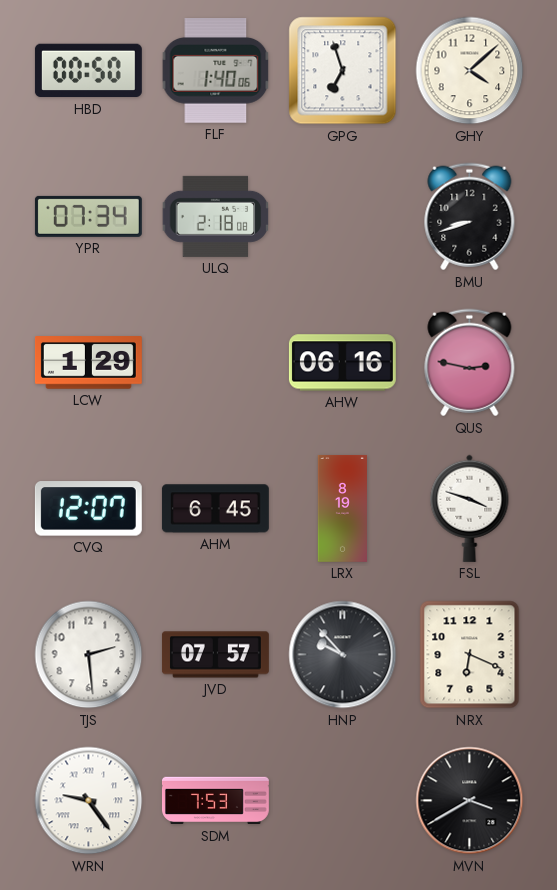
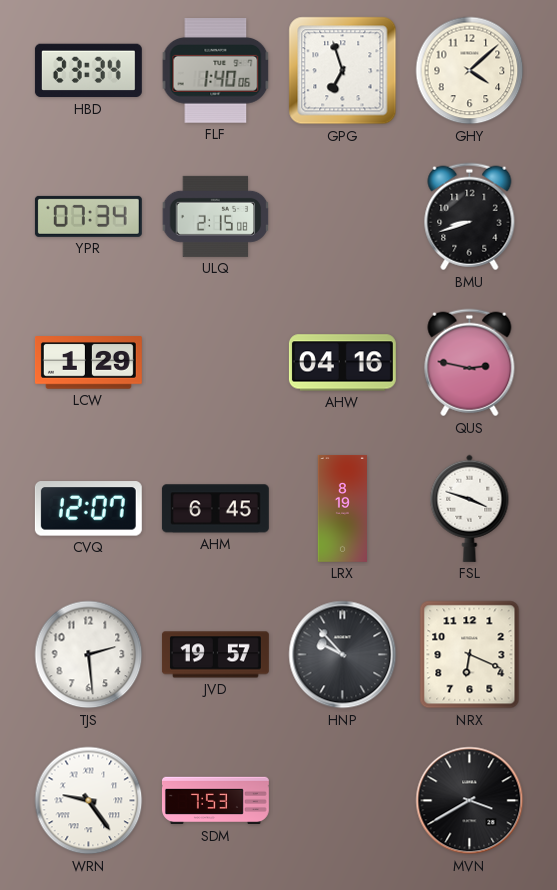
HBD: 00:50 -> 23:34 (88, 71)
ULQ: 2:18 -> 2:15 (216, 216)
AHW: 06:16 -> 04:16 (342, 363)
JVD: 07:57 -> 19:57 (215, 655)
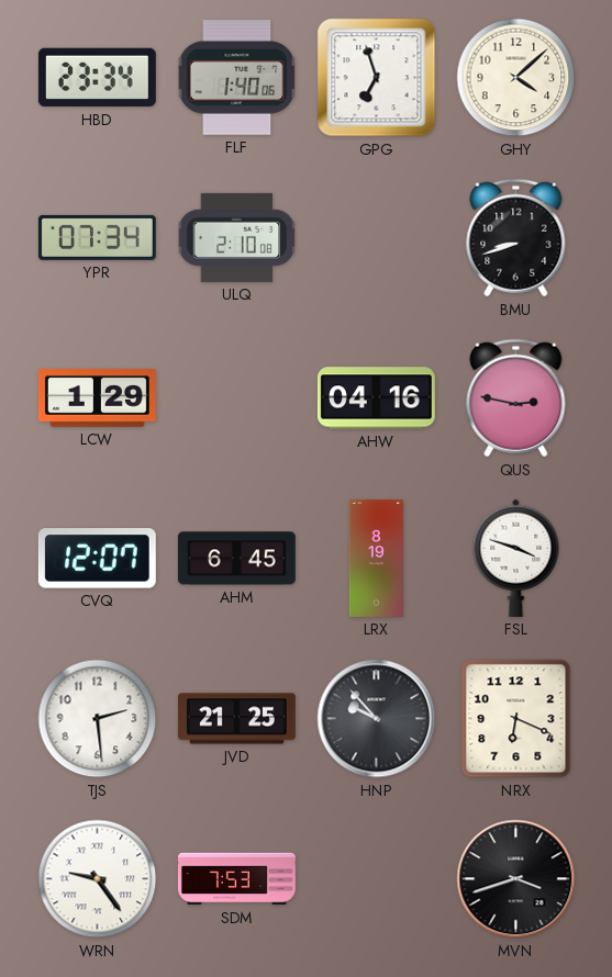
ULQ: 2:15 -> 2:10 (237, 237)
JVD: 19:57 -> 21:25 (236, 719)
MVN: 3:40 -> 3:42 (516, 879)
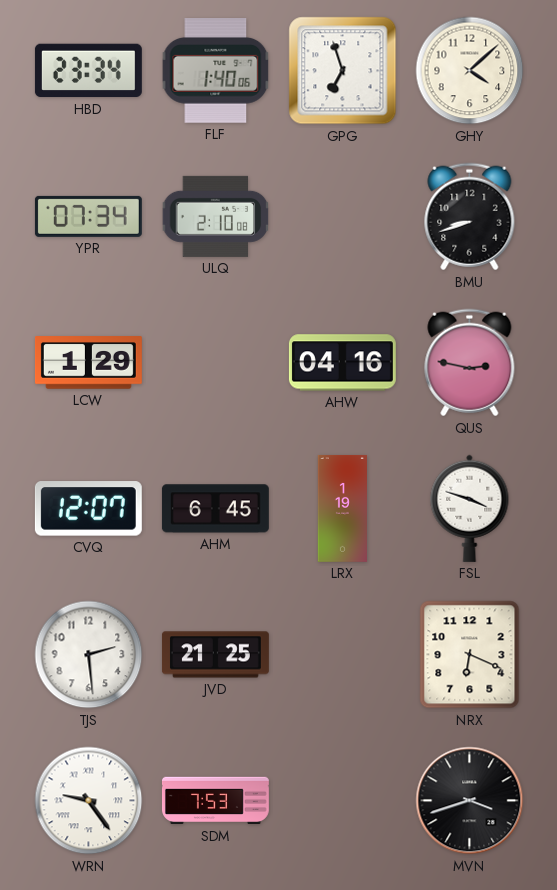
LRX: 8:19 -> 1:19 (342, 508)
HNP: 9:53 -> none (377, 719)
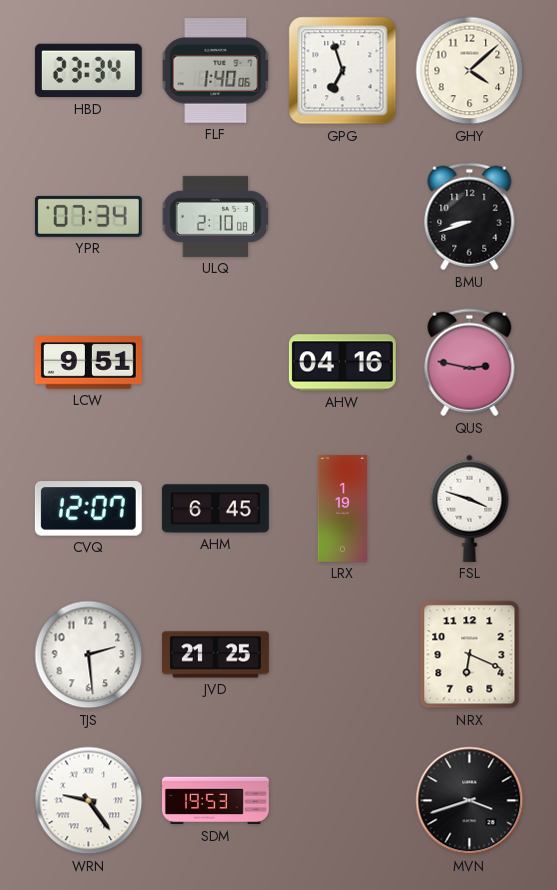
LCW: 1:29 -> 9:51 (88, 363)
SDM: 7:53 -> 19:53 (215, 801)
